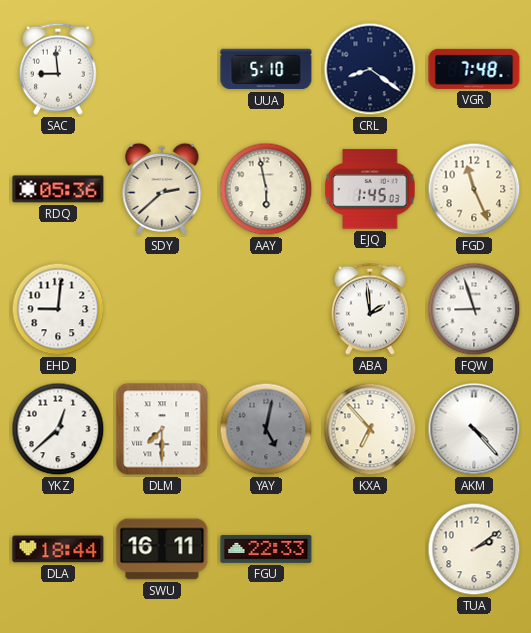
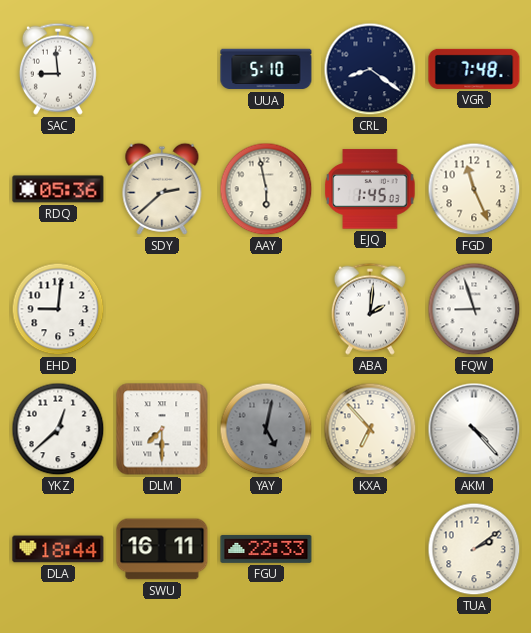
ABA: 1:59 -> 2:01 (370, 309)
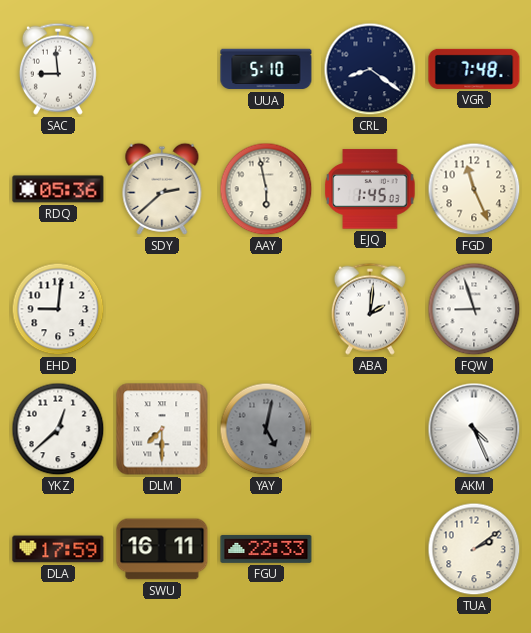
KXA: 6:53 -> none (370, 429)
AKM: 4:23 -> 4:26 (474, 429)
DLA: 18:44 -> 17:59 (58, 549)
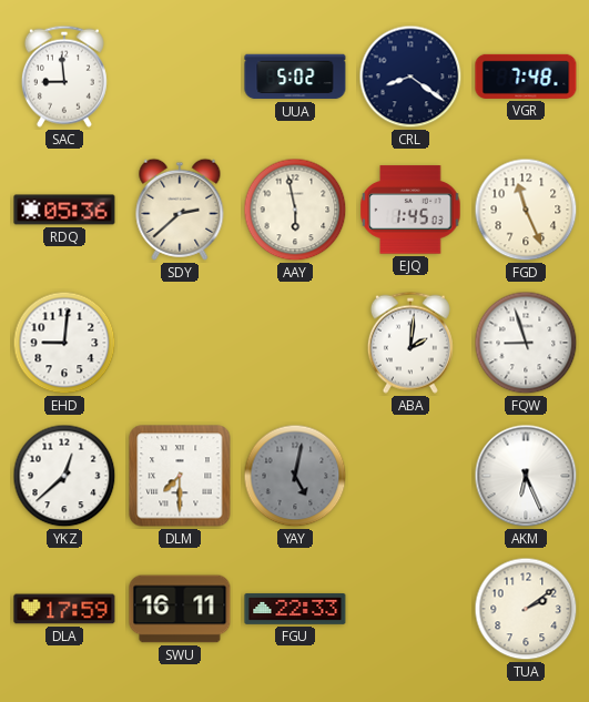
UUA: 5:10 -> 5:02 (295, 77)
AKM: 4:26 -> 6:26 (526, 476)
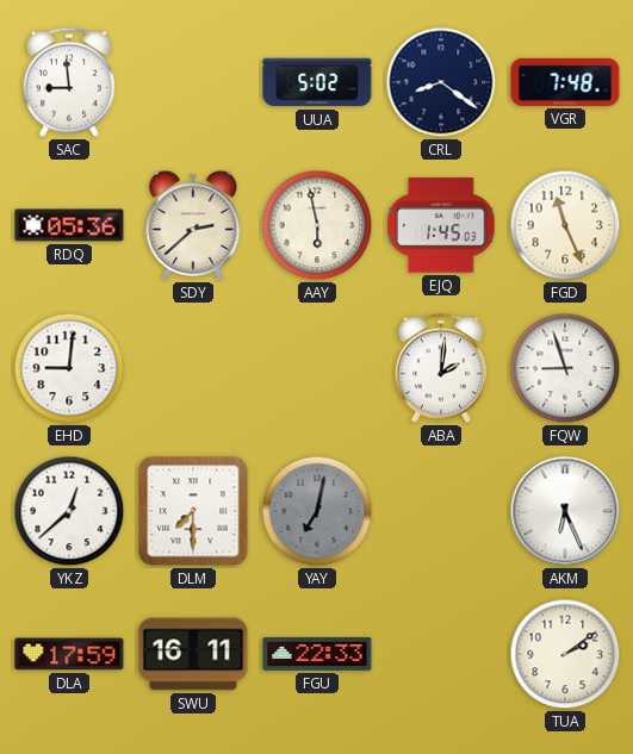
YAY: 5:02 -> 7:02 (317, 511)
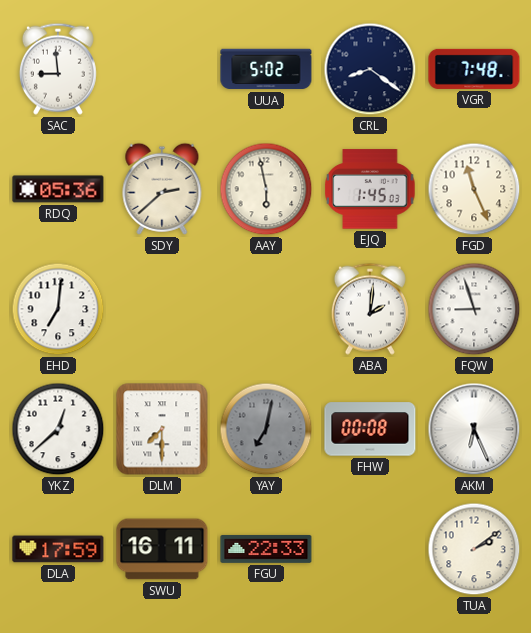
EHD: 9:01 -> 7:01 (58, 309)
FHW: none -> 00:08 (370, 429)
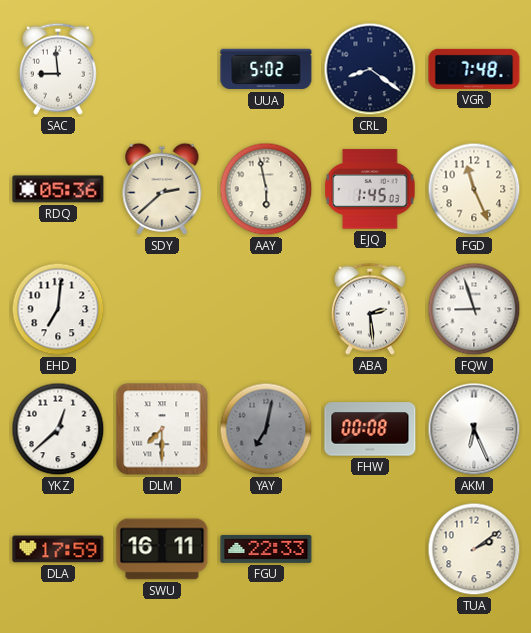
ABA: 2:01 -> 2:29 (370, 309)
